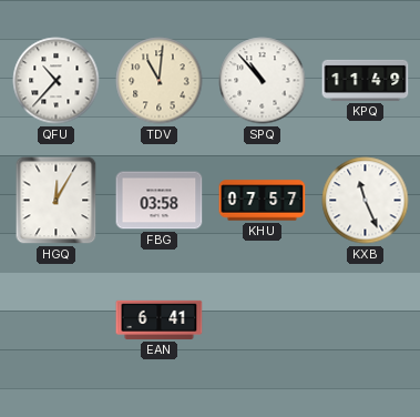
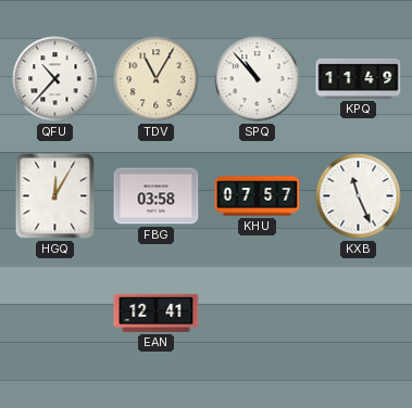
TDV: 11:01 -> 11:05 (157, 79)
EAN: 6:41 -> 12:41 (157, 313)
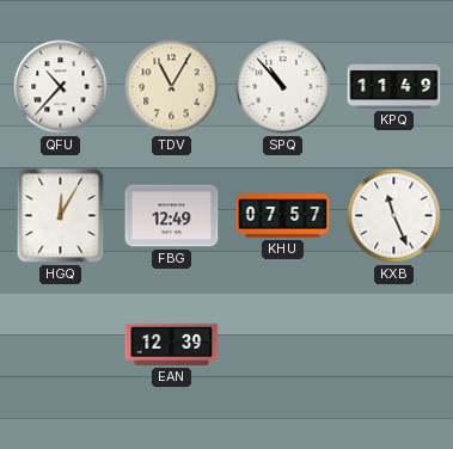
FBG: 03:58 -> 12:49 (172, 216)
EAN: 12:41 -> 12:39 (172, 344)
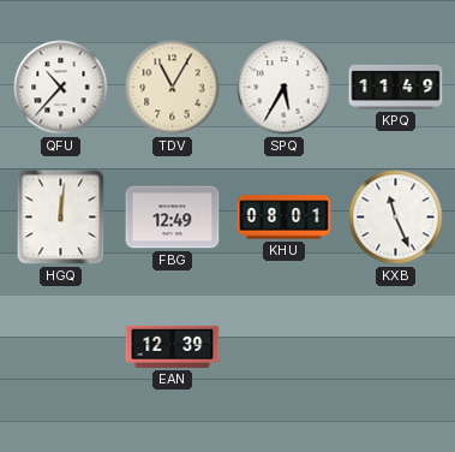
SPQ: 10:53 -> 5:35 (285, 88)
HGQ: 12:05 -> 12:01 (61, 218)
KHU: 07:57 -> 08:01 (285, 218)
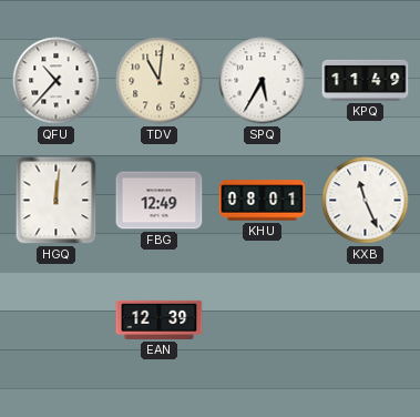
TDV: 11:05 -> 11:01 (160, 81)
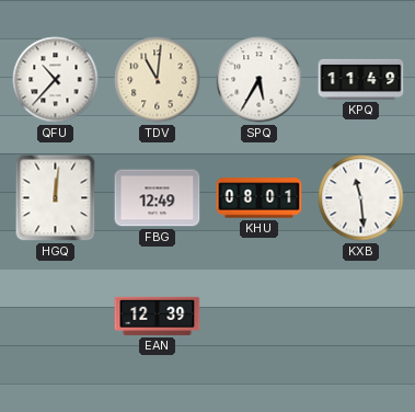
KXB: 11:26 -> 11:29 (361, 198)
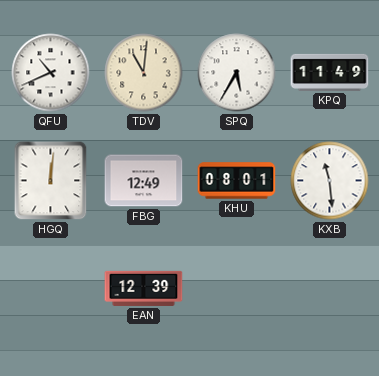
QFU: 10:37 -> 10:41 (51, 73)
